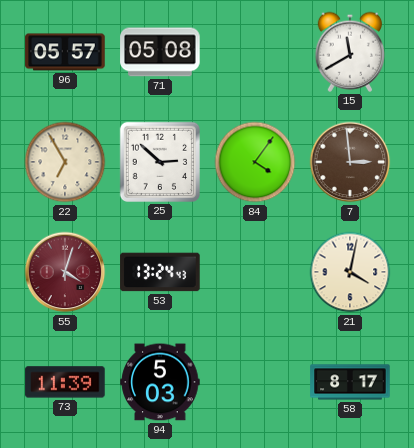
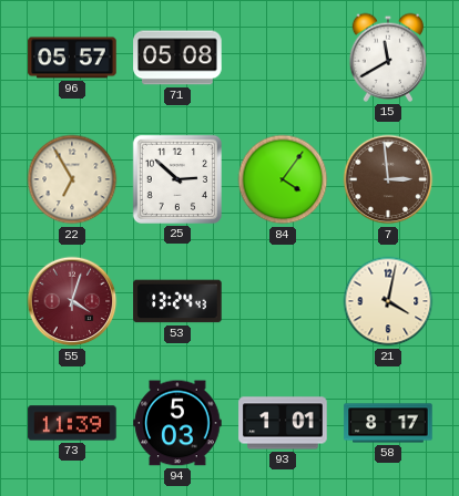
93: none -> 1:01 (283, 423)
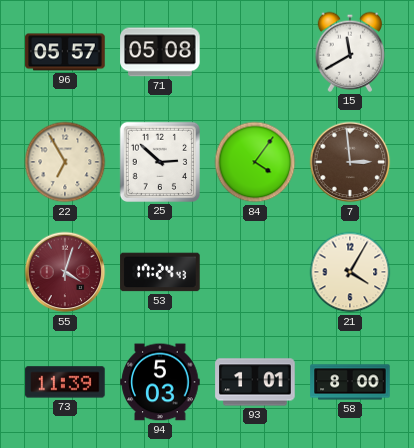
53: 13:24 -> 17:24 (160, 272)
21: 4:02 -> 4:05 (350, 272)
58: 8:17 -> 8:00 (350, 382)
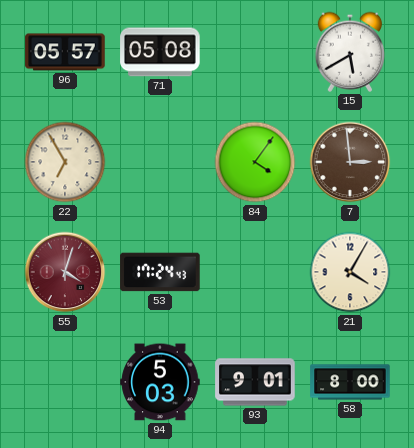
15: 11:40 -> 5:40 (349, 52)
25: 2:52 -> none (160, 162)
73: 11:39 -> none (65, 382)
93: 1:01 -> 9:01 (255, 382)
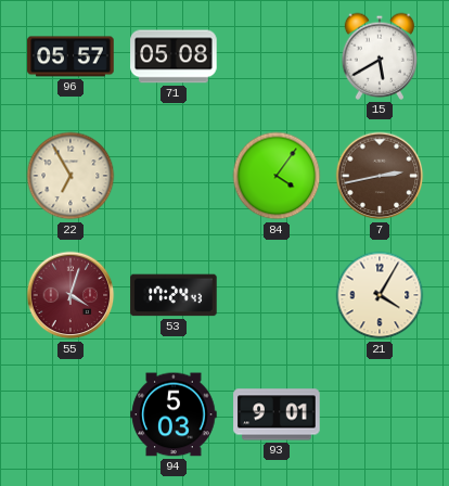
7: 2:59 -> 2:43 (380, 176)
58: 8:00 -> none (350, 382)
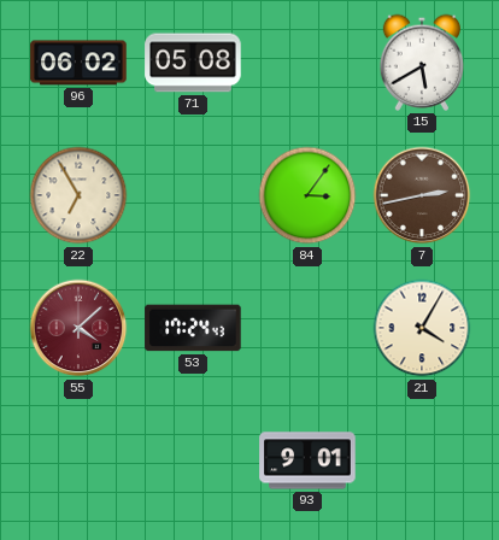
96: 05:57 -> 06:02 (78, 63)
84: 4:06 -> 3:06 (307, 195)
55: 4:03 -> 4:08 (78, 328)
94: 5:03 -> none (174, 414)
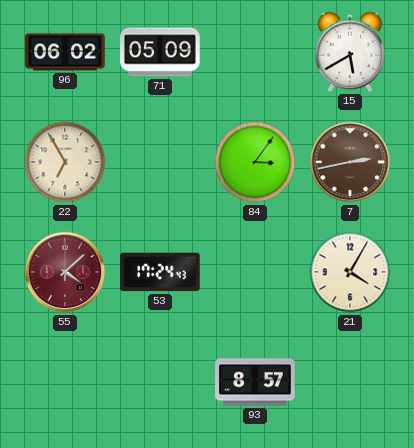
71: 05:08 -> 05:09 (160, 52)
93: 9:01 -> 8:57 (255, 382)
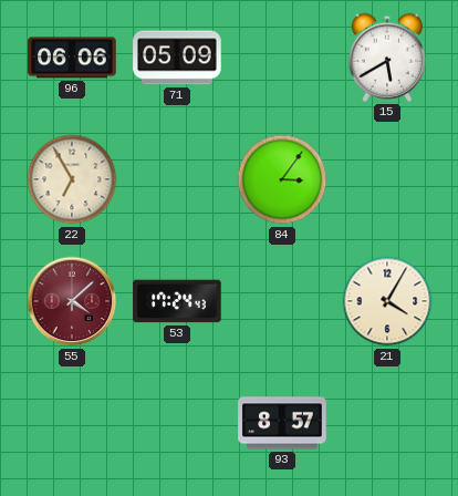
96: 06:02 -> 06:06 (72, 58)
7: 2:43 -> none (350, 162)
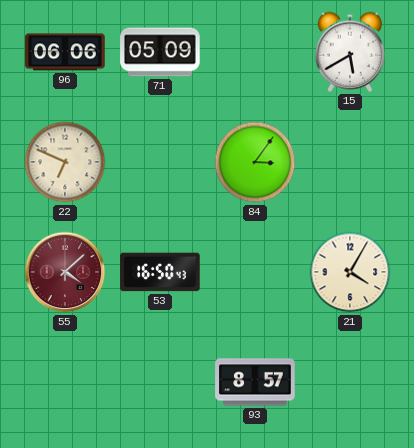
22: 6:55 -> 6:49 (65, 162)
53: 17:24 -> 16:50 (160, 272)
